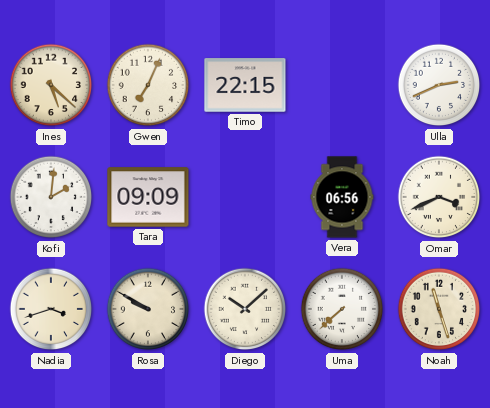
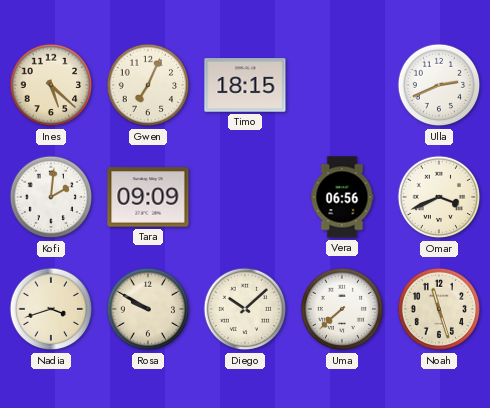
Timo: 22:15 -> 18:15 (245, 85)
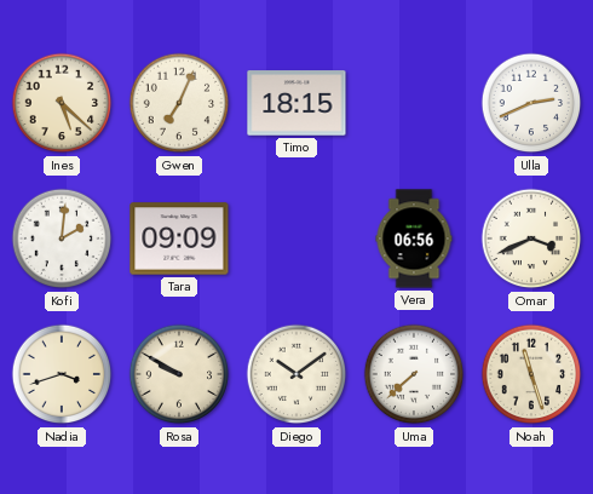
Diego: 10:08 -> 10:09 (296, 374)
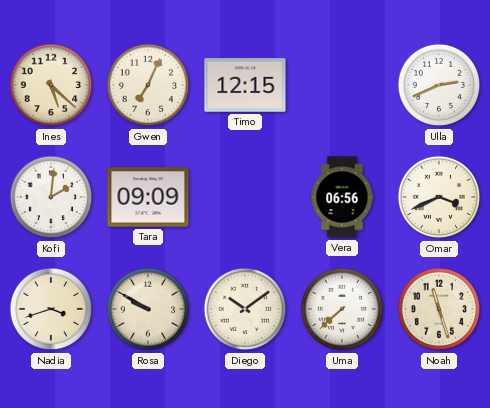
Timo: 18:15 -> 12:15 (245, 85)
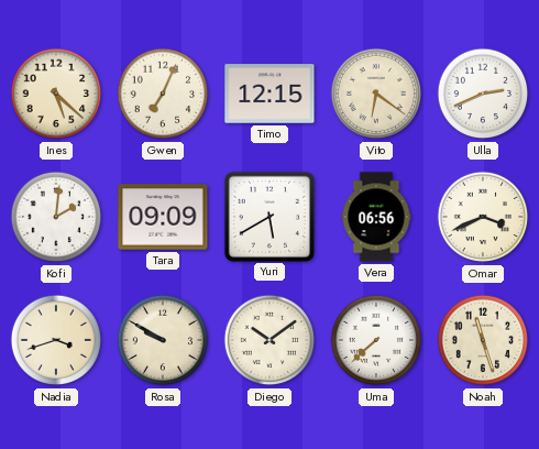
Vito: none -> 6:21 (376, 94)
Yuri: none -> 5:40 (268, 216)
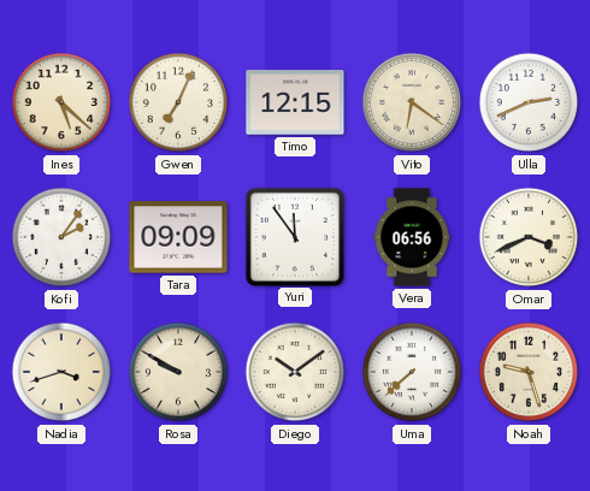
Kofi: 2:01 -> 2:06 (61, 237)
Yuri: 5:40 -> 11:54 (294, 236)
Noah: 11:27 -> 9:27 (529, 372)
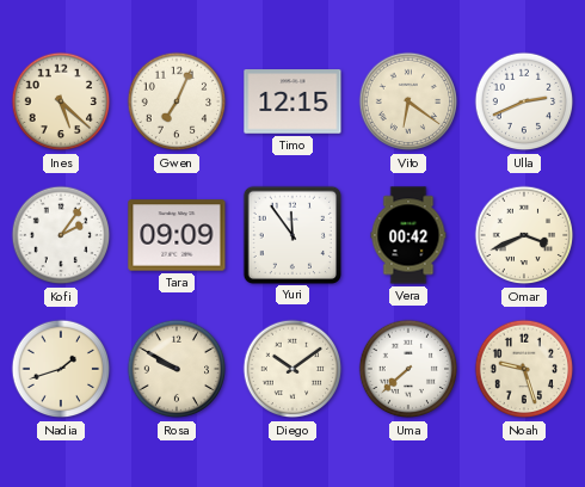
Vera: 06:56 -> 00:42 (408, 235)
Nadia: 3:42 -> 1:42 (61, 369)
